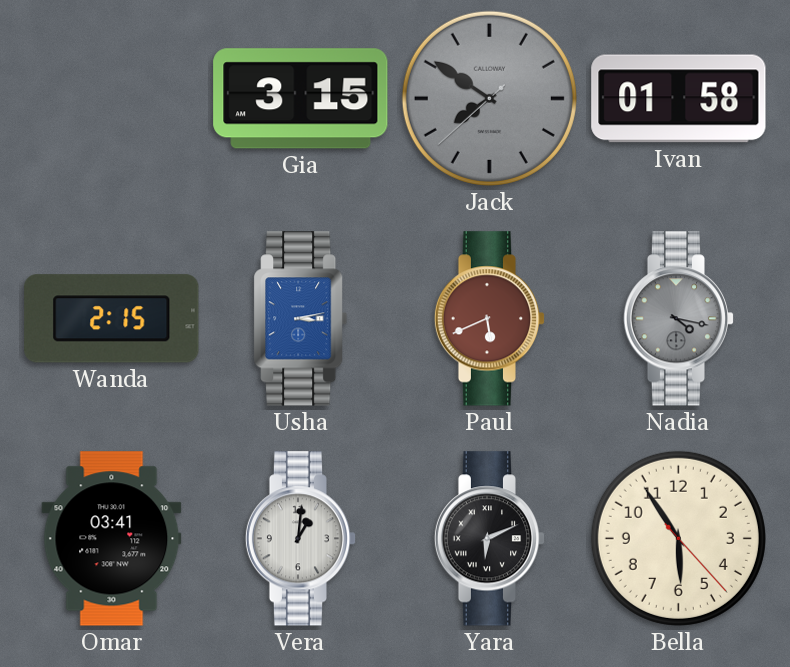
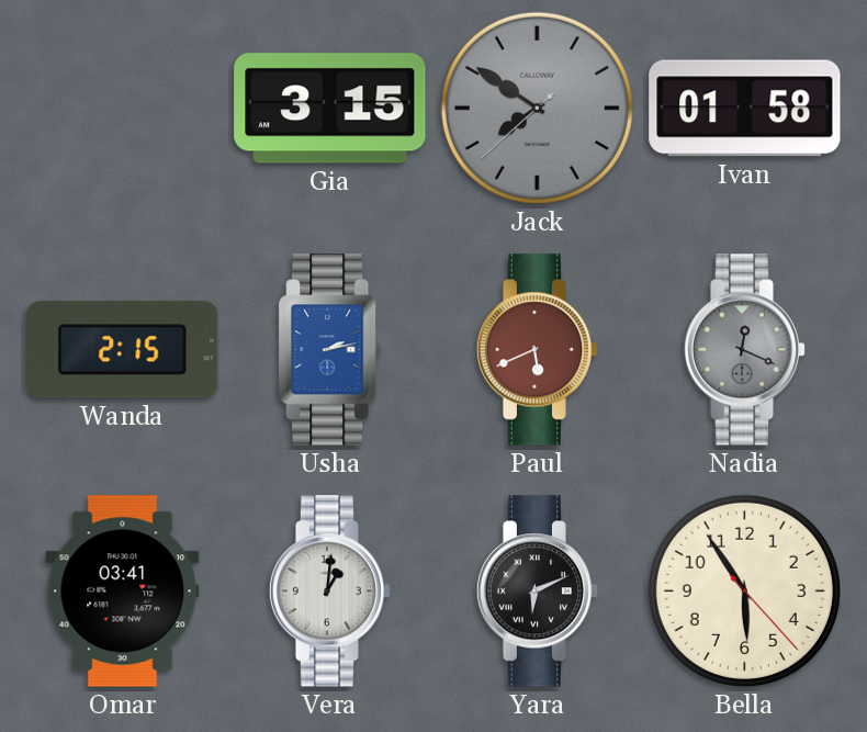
Usha: 3:13 -> 2:13 (330, 350)
Nadia: 4:17 -> 12:19 (745, 350)
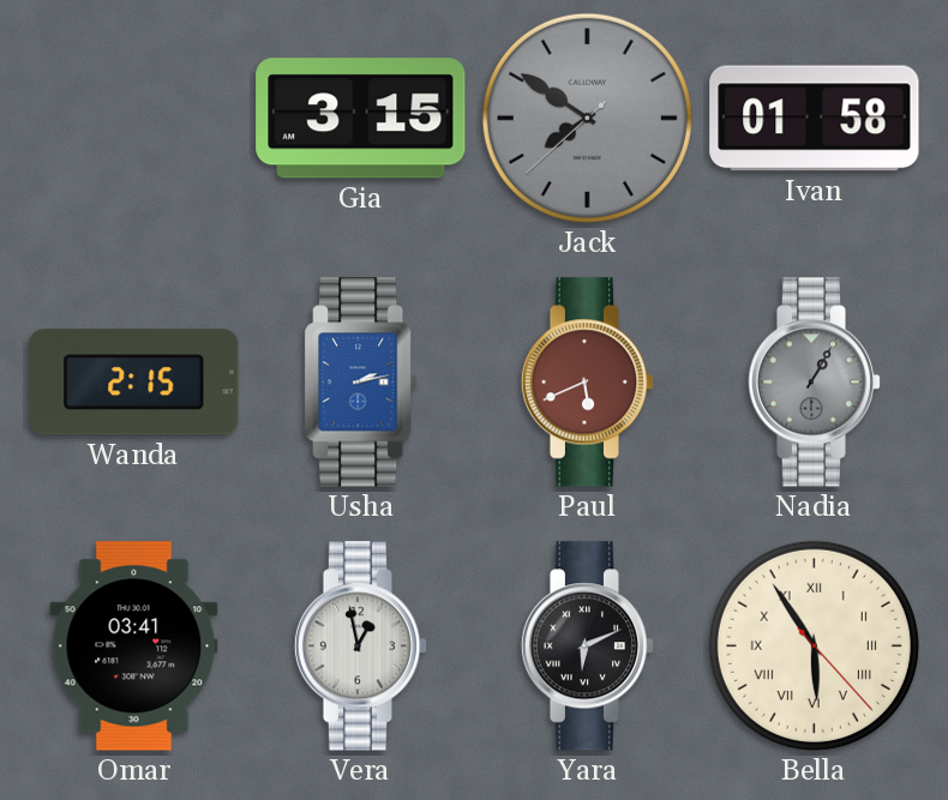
Nadia: 12:19 -> 1:05 (815, 383)
Vera: 1:01 -> 12:58 (361, 646)
Bella numerals: Arabic -> Roman (814, 645)
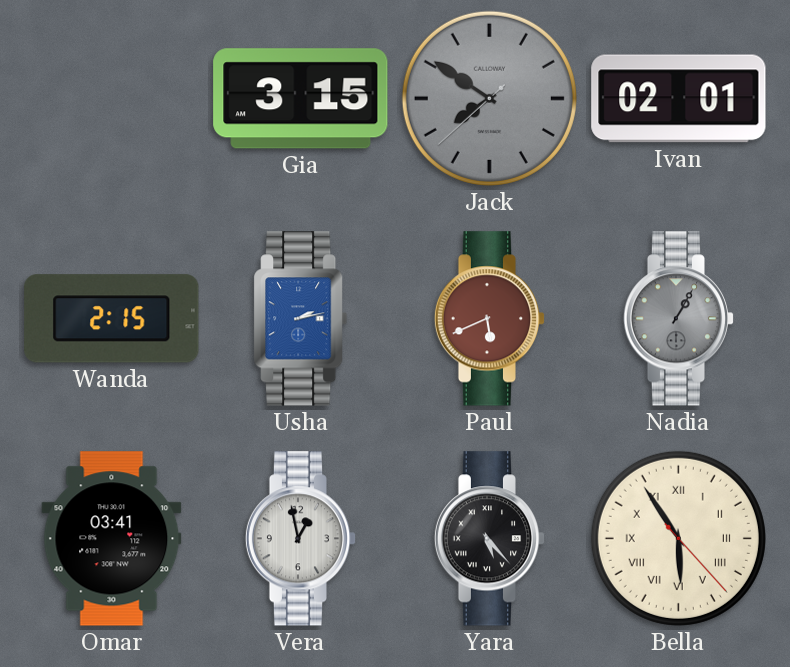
Ivan: 01:58 -> 02:01 (679, 99)
Yara: 6:11 -> 5:23 (490, 539)
